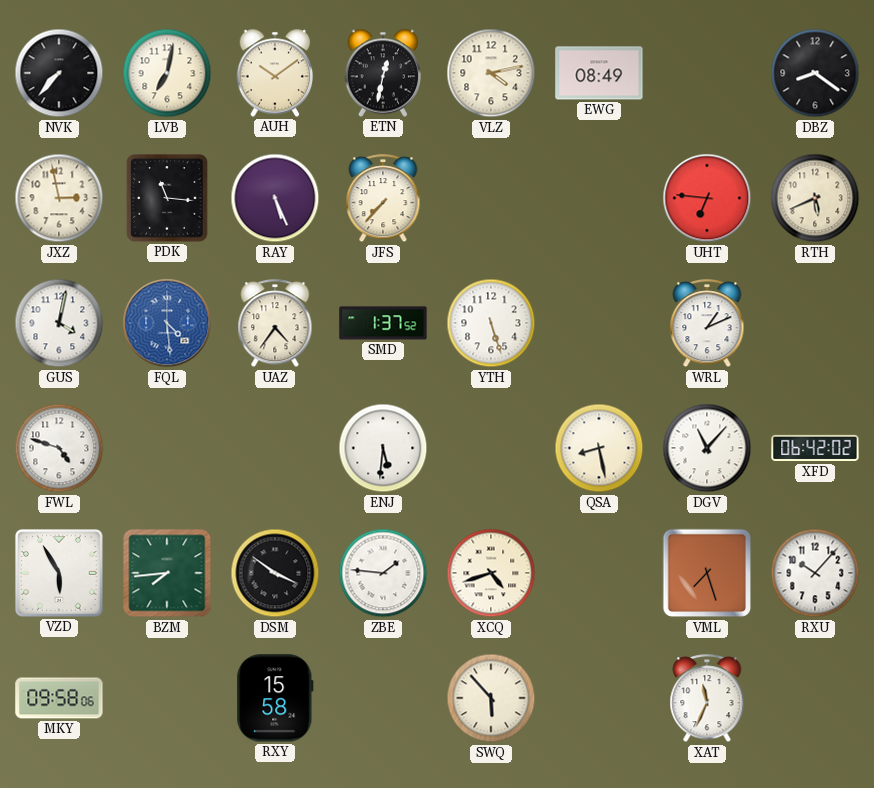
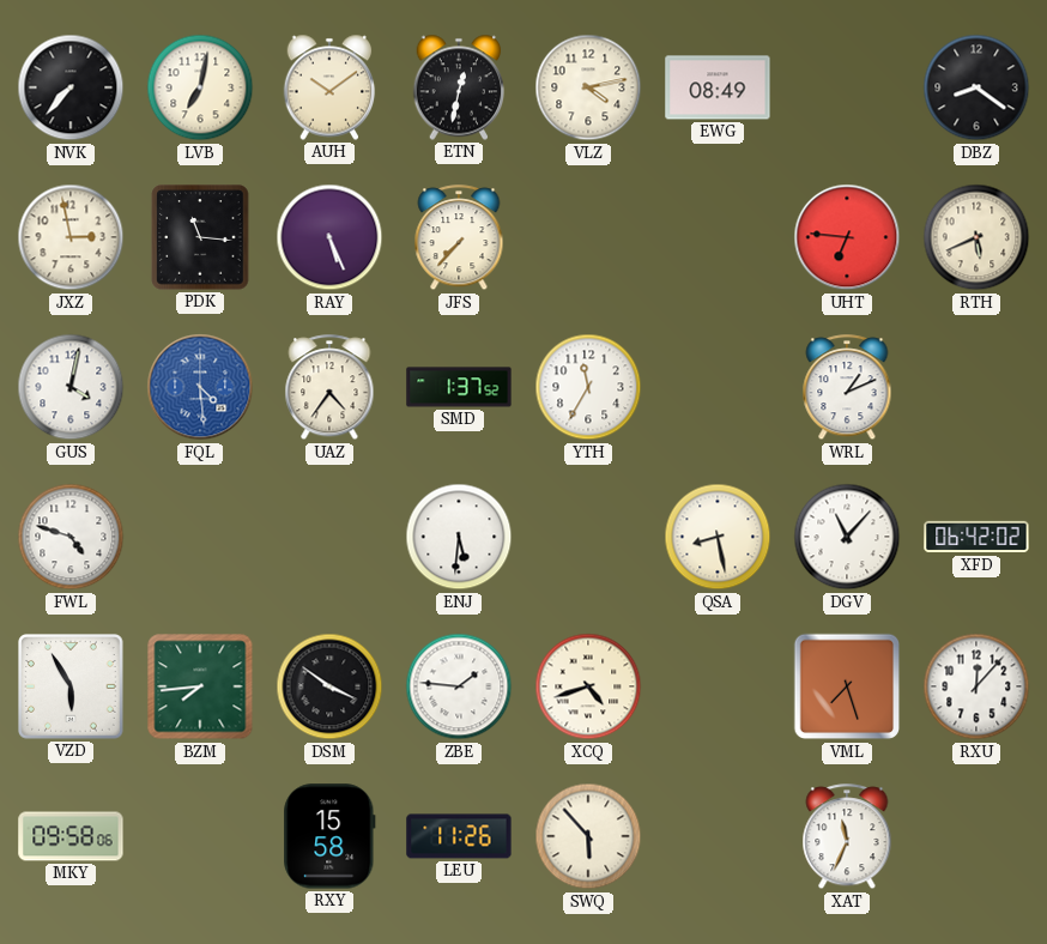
YTH: 5:27 -> 11:35 (588, 387)
RXU: 10:07 -> 12:07 (976, 686)
LEU: none -> 11:26 (459, 836)
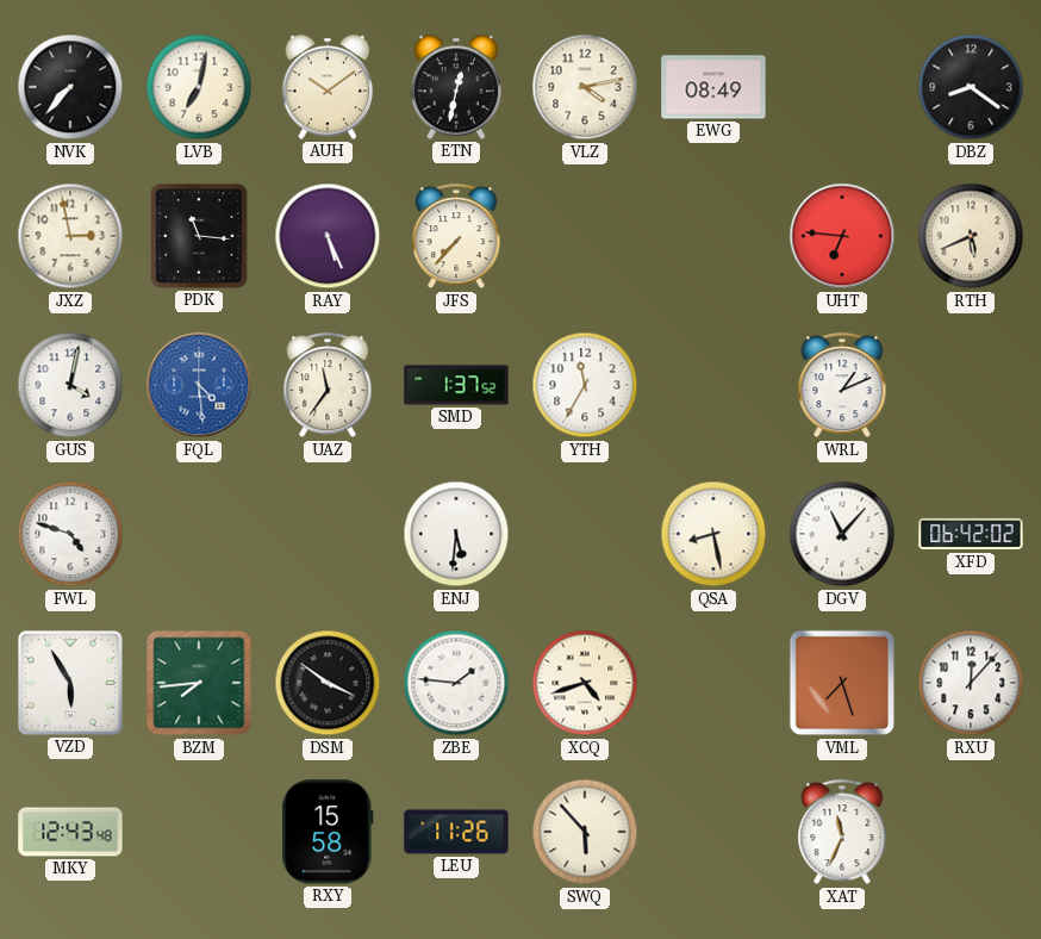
UAZ: 4:36 -> 11:36 (328, 386)
MKY: 09:58 -> 12:43 (70, 832)
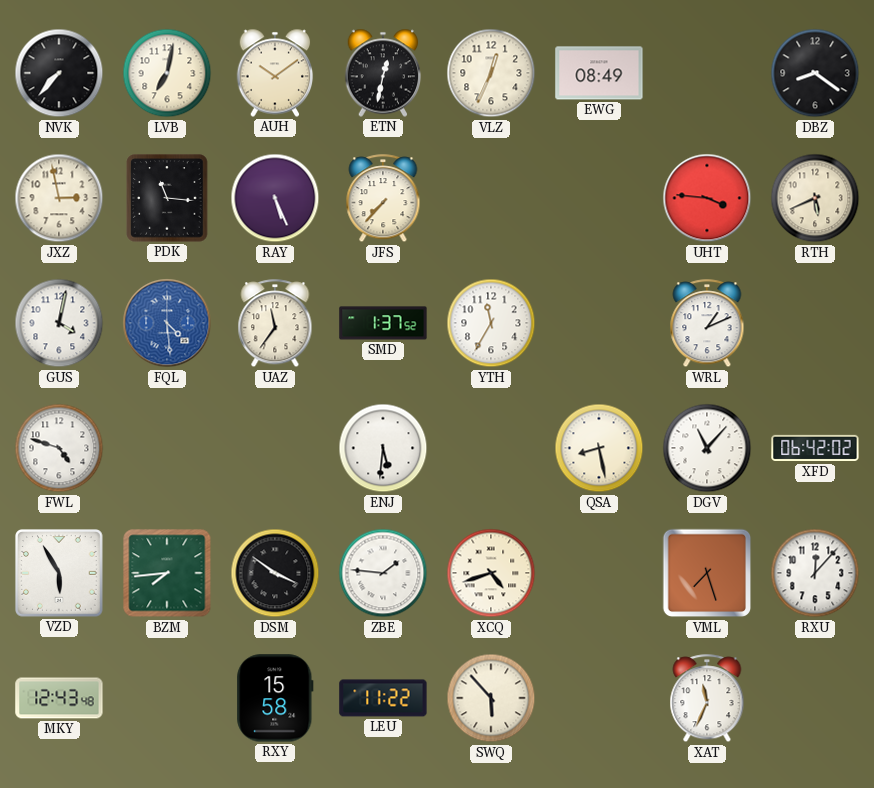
VLZ: 4:13 -> 12:34 (491, 73)
UHT: 6:46 -> 3:46 (707, 198)
LEU: 11:26 -> 11:22 (383, 698)
